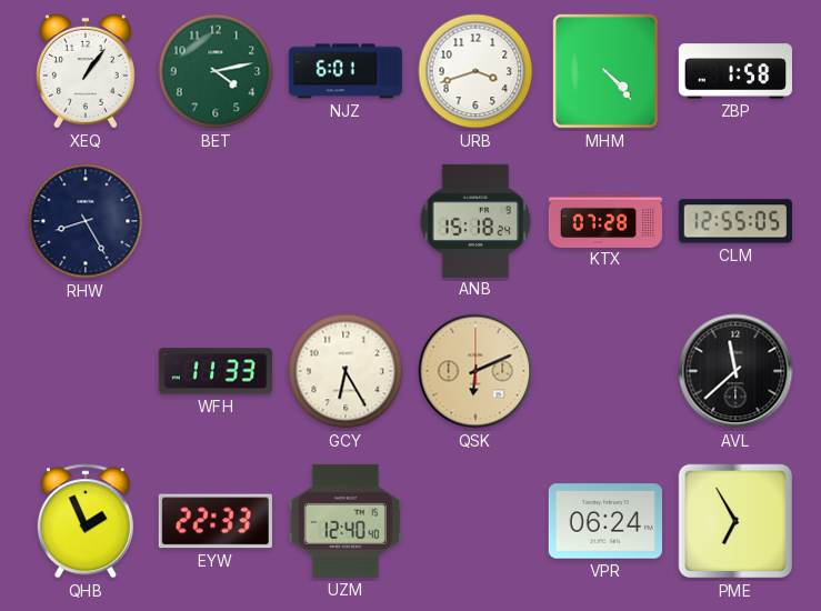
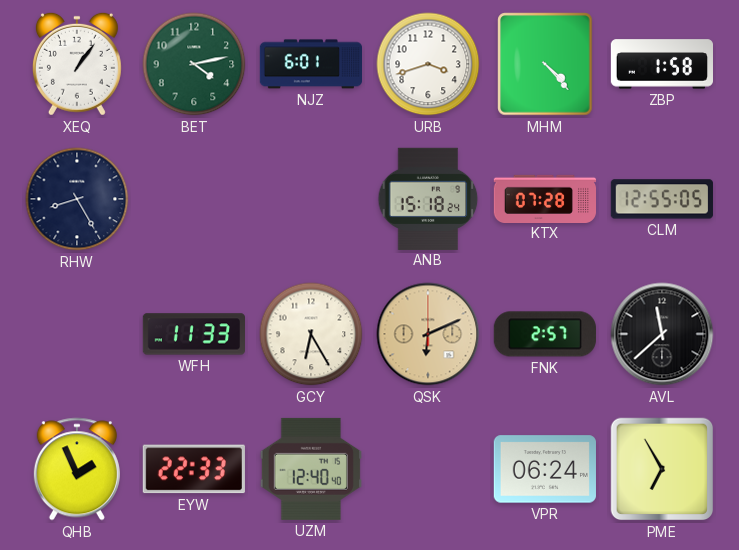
FNK: none -> 2:57 (545, 334)
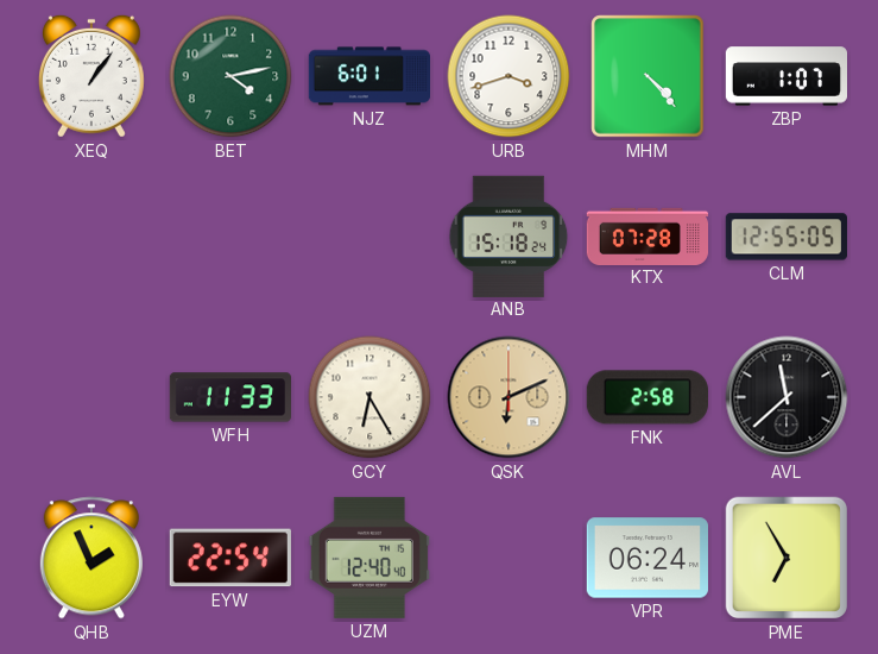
ZBP: 1:58 -> 1:07 (785, 76)
RHW: 8:25 -> none (77, 199)
FNK: 2:57 -> 2:58 (648, 397)
EYW: 22:33 -> 22:54 (230, 558)
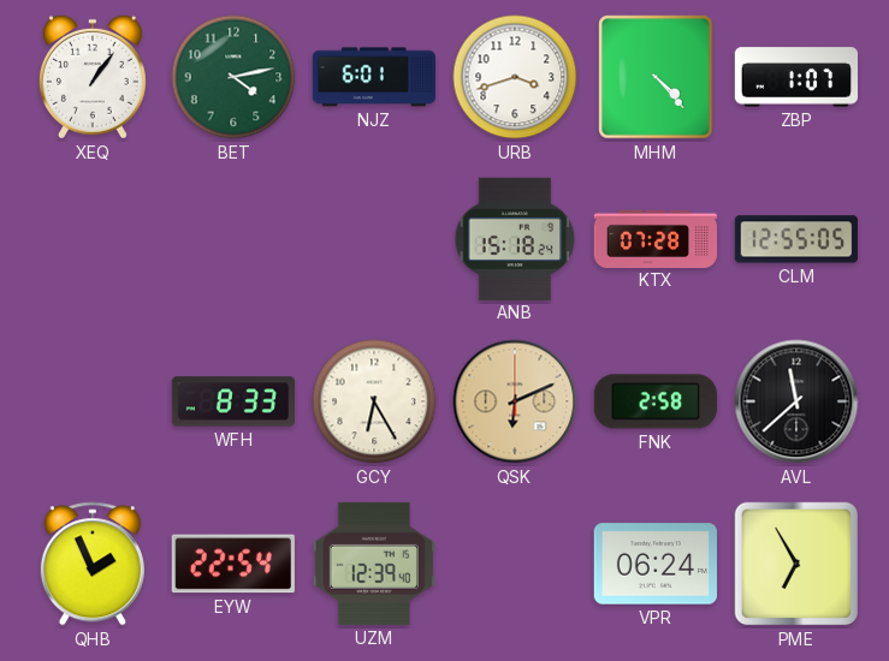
WFH: 11:33 -> 8:33 (232, 401)
UZM: 12:40 -> 12:39 (374, 564)
